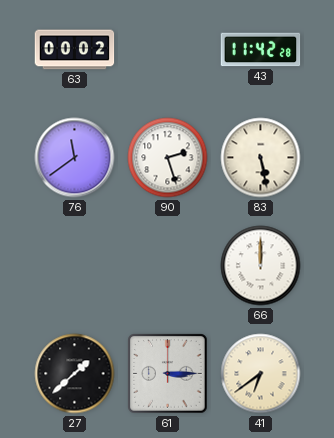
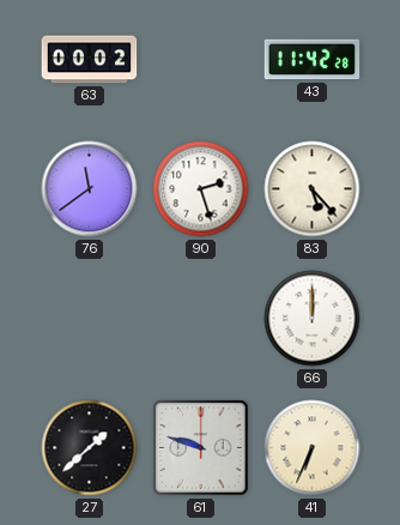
83: 5:28 -> 5:23 (313, 189)
61: 3:15 -> 9:48 (201, 448)
41: 6:39 -> 6:34 (313, 448)
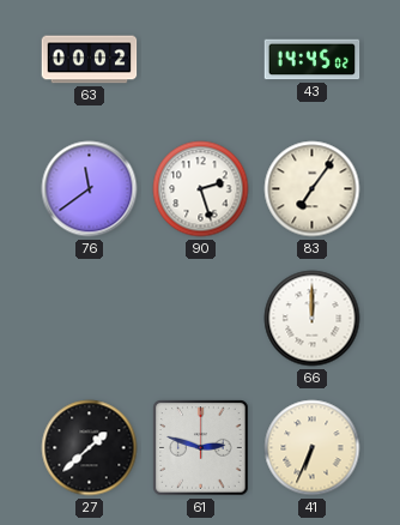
43: 11:42 -> 14:45 (313, 60)
83: 5:23 -> 7:06 (313, 189)
61: 9:48 -> 2:48 (201, 448)
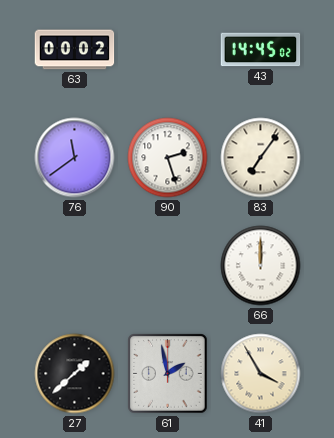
61: 2:48 -> 1:58 (168, 374)
41: 6:34 -> 3:55 (261, 374)
